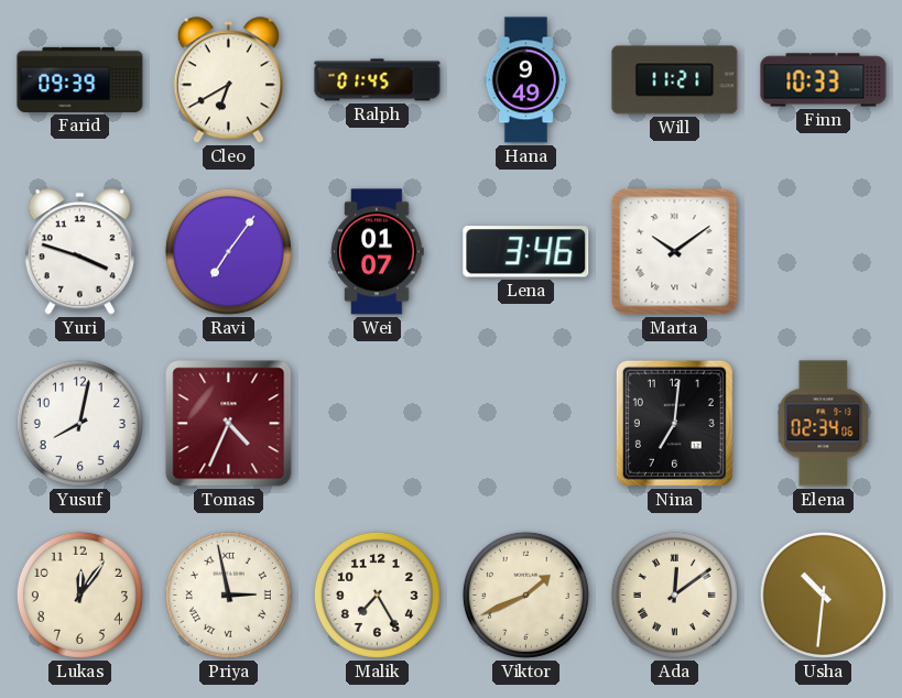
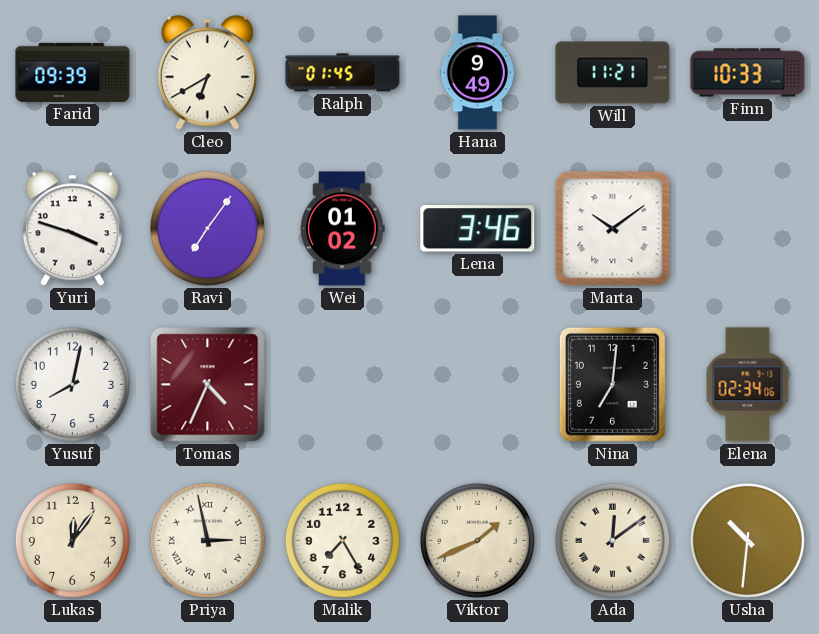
Wei: 01:07 -> 01:02 (343, 229)
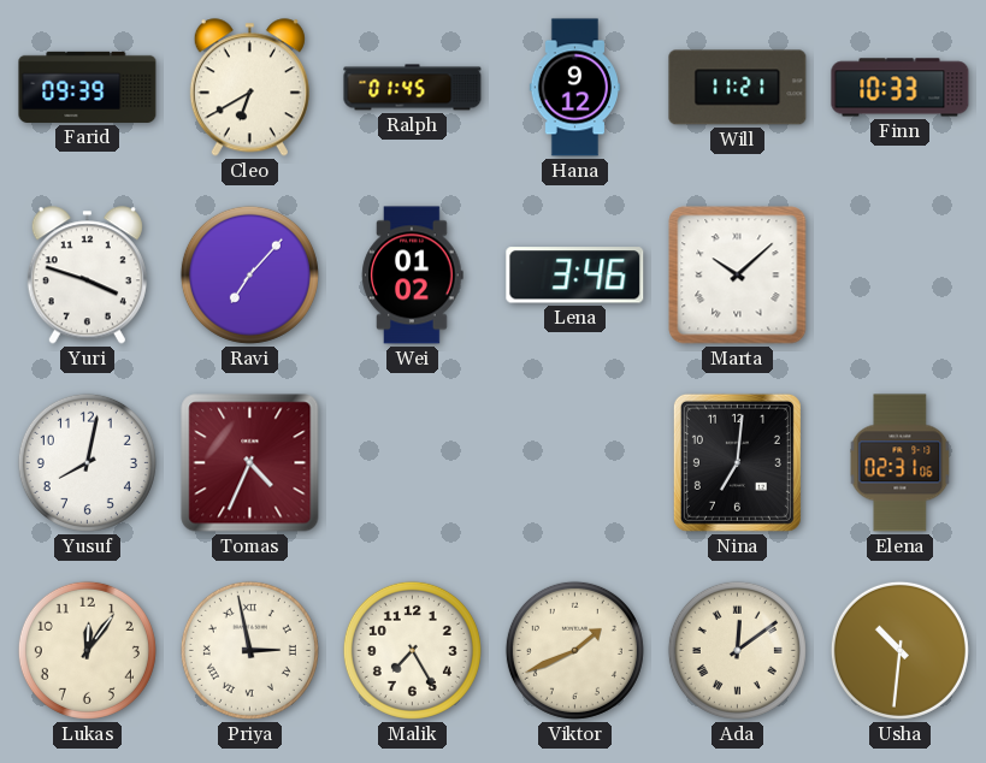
Hana: 9:49 -> 9:12 (574, 88)
Ravi: 7:06 -> 7:07 (249, 274)
Marta: 10:09 -> 10:08 (738, 276)
Elena: 02:34 -> 02:31 (901, 463)
